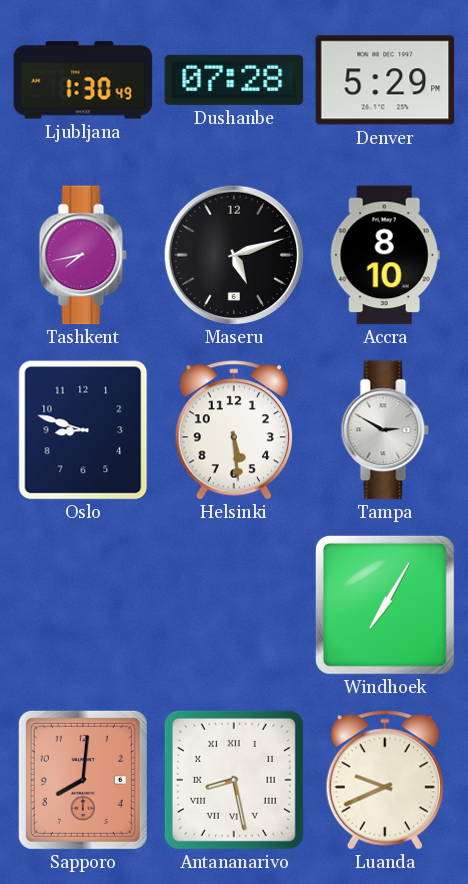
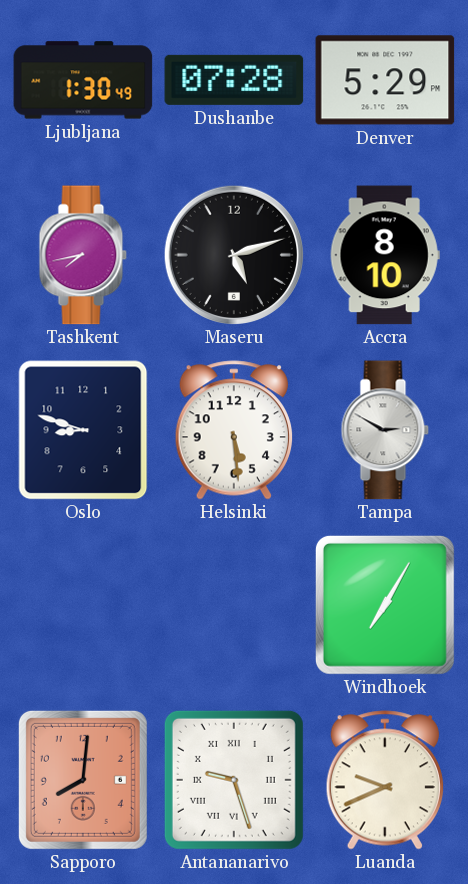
Antananarivo: 8:28 -> 9:27 (234, 780)
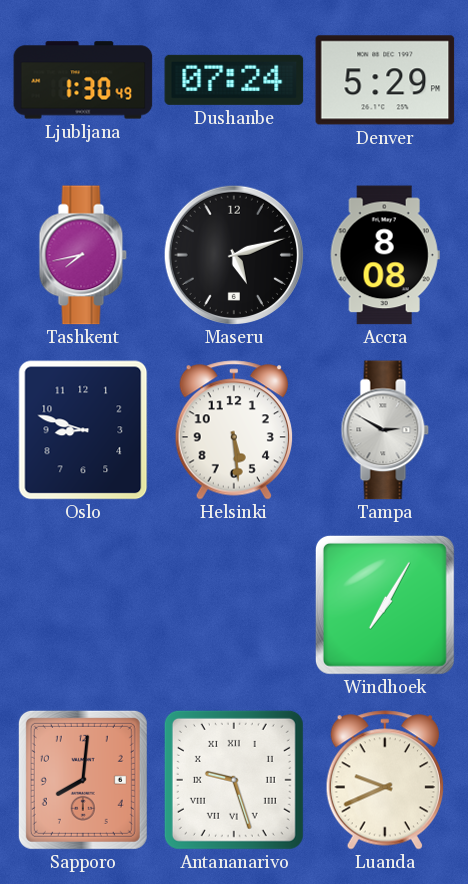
Dushanbe: 07:28 -> 07:24 (234, 80)
Accra: 8:10 -> 8:08 (385, 255)
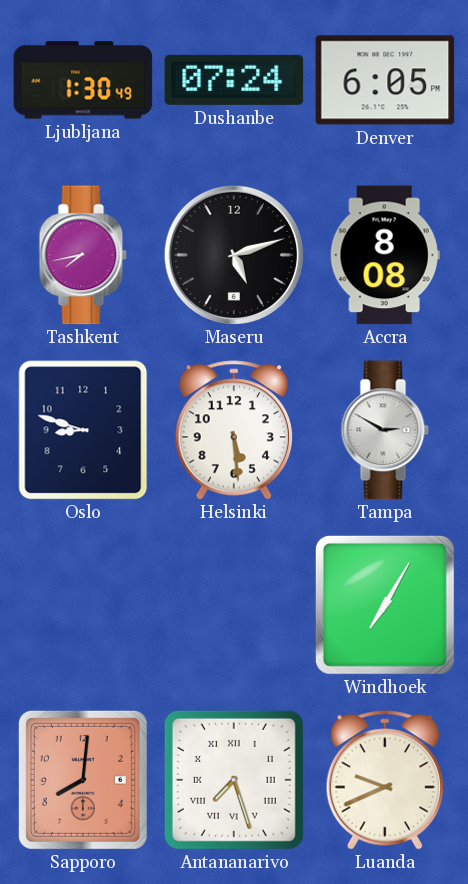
Denver: 5:29 -> 6:05 (385, 80)
Antananarivo: 9:27 -> 7:27 (234, 780)
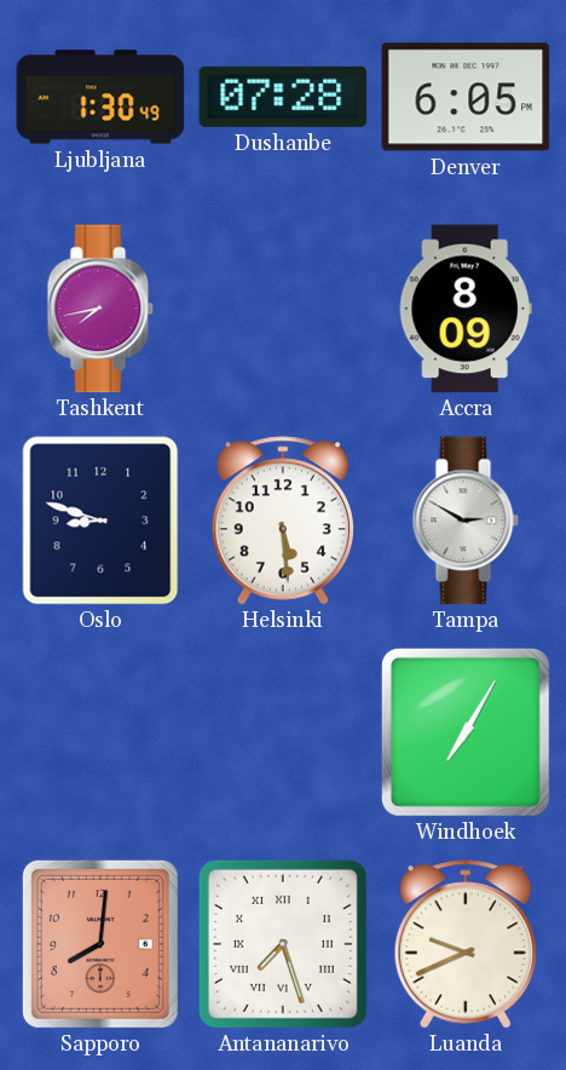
Dushanbe: 07:24 -> 07:28 (283, 97)
Maseru: 5:12 -> none (233, 254)
Accra: 8:08 -> 8:09 (466, 309)
